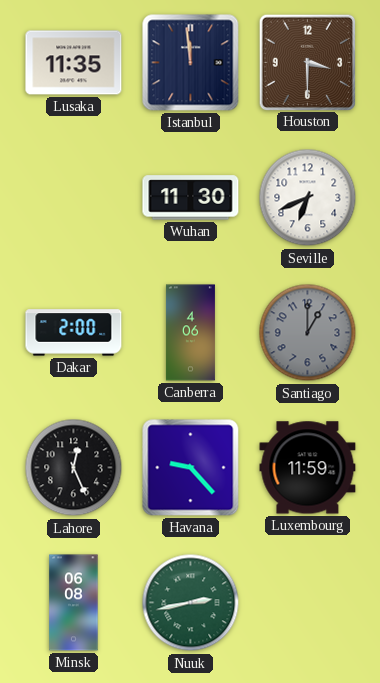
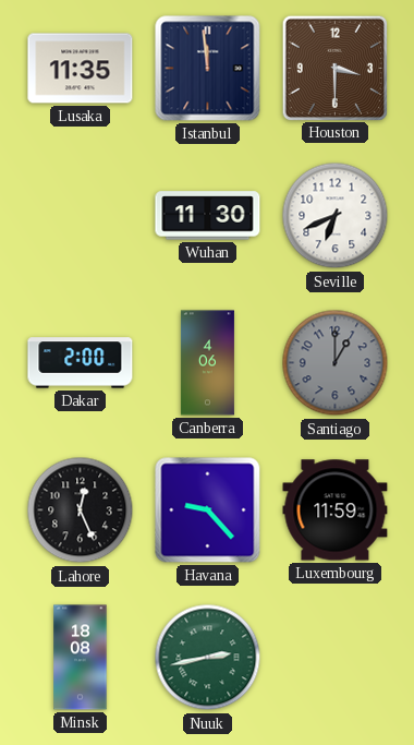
Minsk: 06:08 -> 18:08 (81, 658)
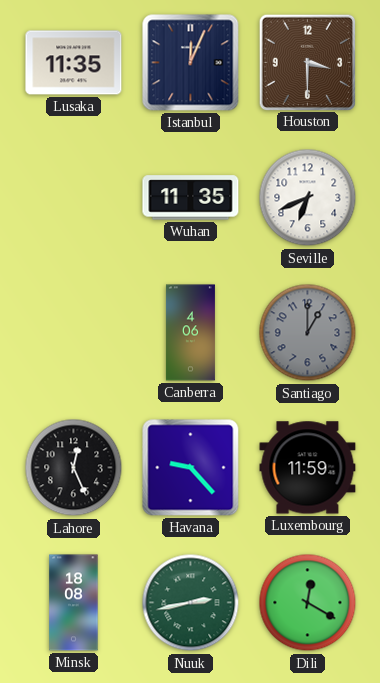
Istanbul: 11:59 -> 12:04 (191, 63)
Wuhan: 11:30 -> 11:35 (191, 198)
Dakar: 2:00 -> none (81, 363)
Dili: none -> 12:20 (308, 603)
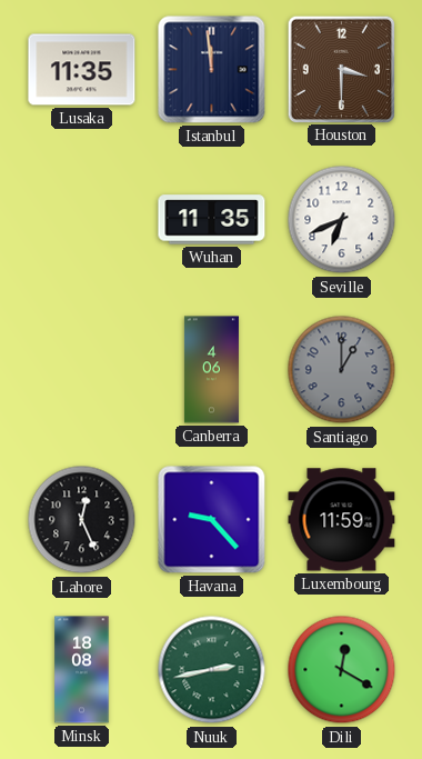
Istanbul: 12:04 -> 11:59 (212, 70)
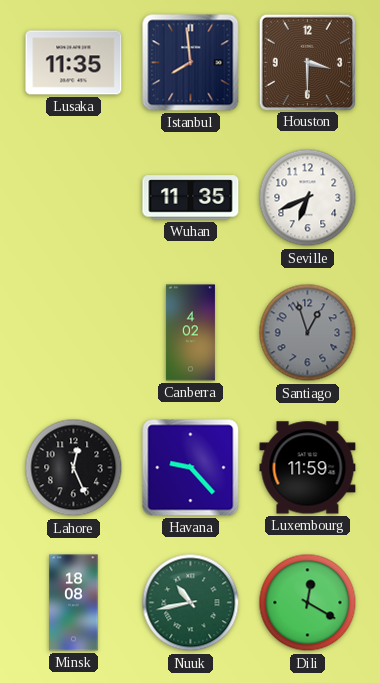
Istanbul: 11:59 -> 7:59 (191, 63)
Canberra: 4:06 -> 4:02 (190, 333)
Santiago: 1:00 -> 12:57 (308, 333)
Nuuk: 2:43 -> 10:43 (191, 603)
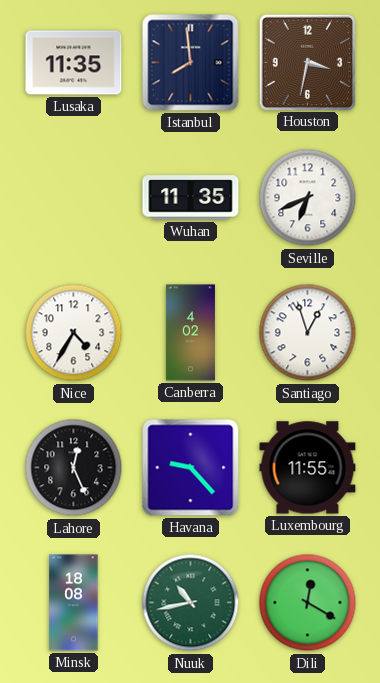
Houston: 3:30 -> 3:32 (307, 62)
Nice: none -> 4:35 (74, 333)
Santiago dial: grey -> white (308, 333)
Luxembourg: 11:59 -> 11:55 (308, 468)
